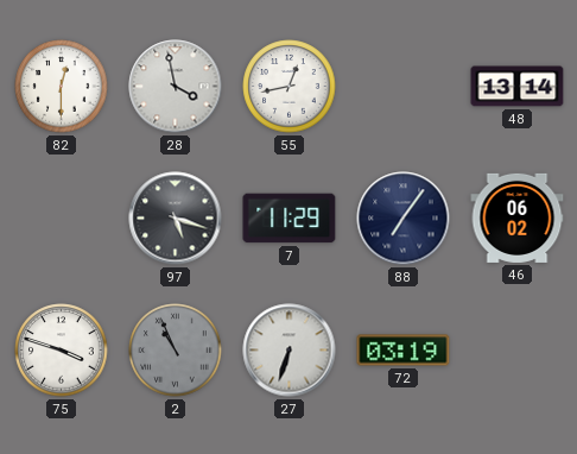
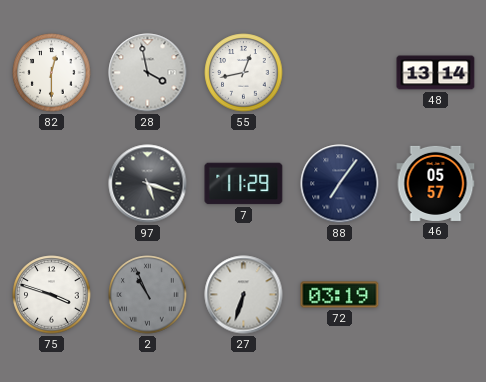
46: 06:02 -> 05:57 (436, 183)
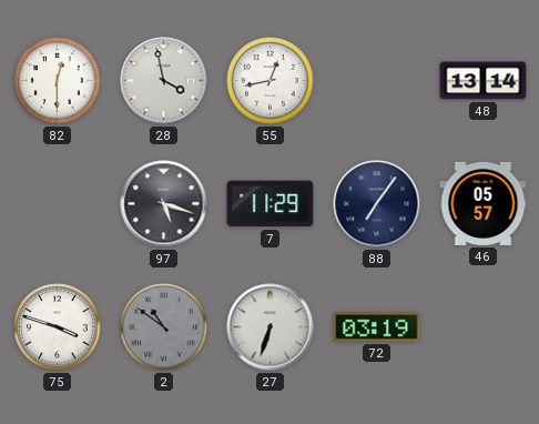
2: 10:56 -> 10:51 (164, 327)
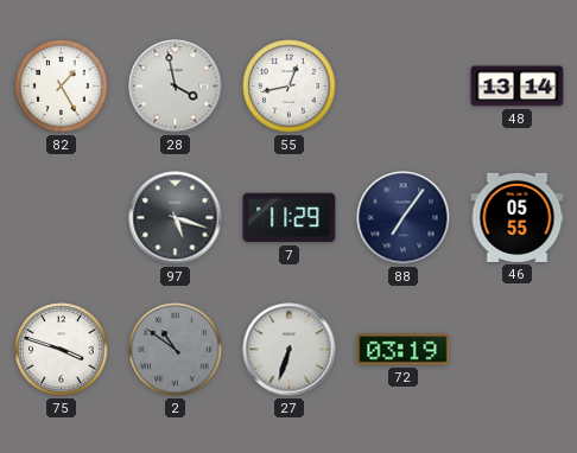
82: 12:30 -> 1:25 (62, 87)
46: 05:57 -> 05:55 (518, 217)
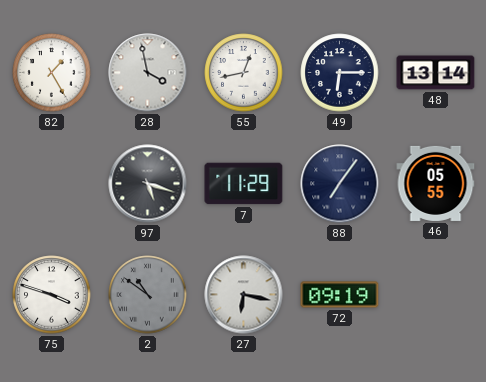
49: none -> 6:15 (340, 73)
27: 6:33 -> 6:17 (244, 295)
72: 03:19 -> 09:19 (340, 295)
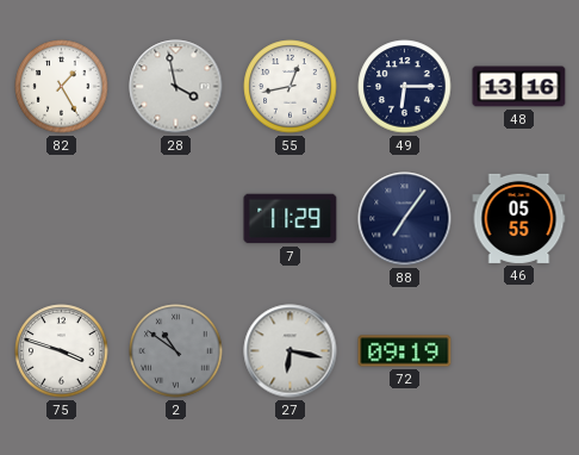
48: 13:14 -> 13:16 (519, 87)
97: 5:18 -> none (148, 184)
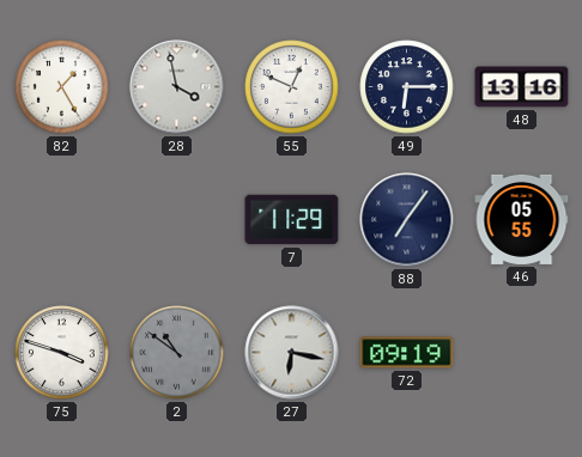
55: 12:43 -> 12:49 (292, 87)
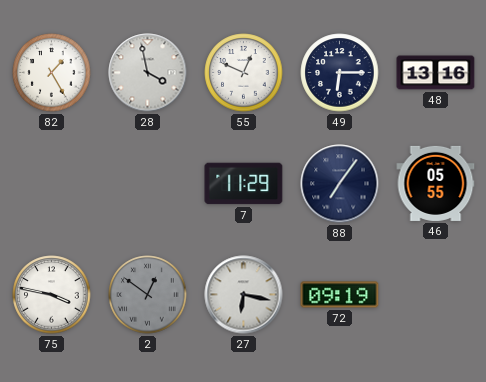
75: 3:48 -> 3:47 (52, 295)
2: 10:51 -> 12:51 (148, 295)
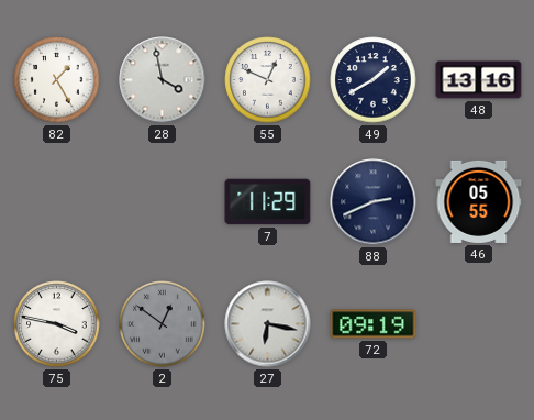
49: 6:15 -> 1:40 (374, 80)
88: 7:06 -> 2:41 (374, 202)
